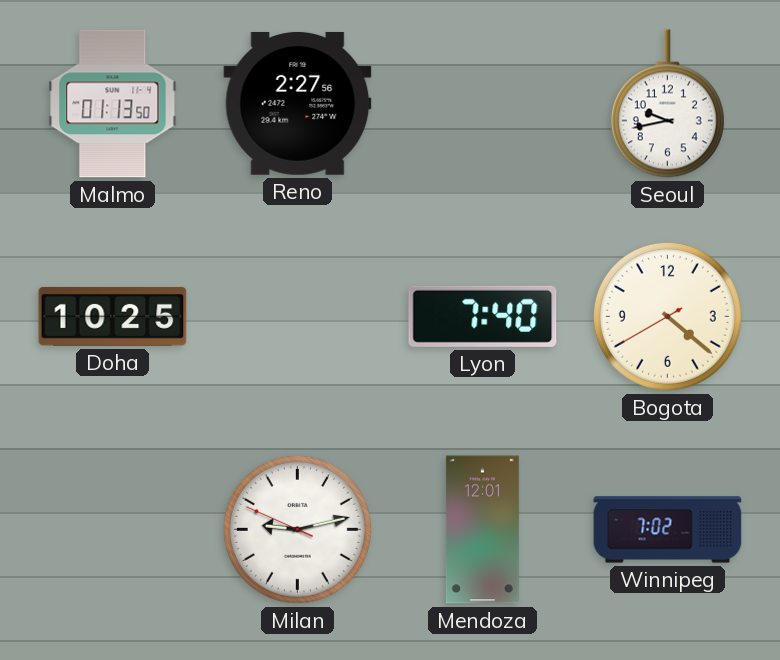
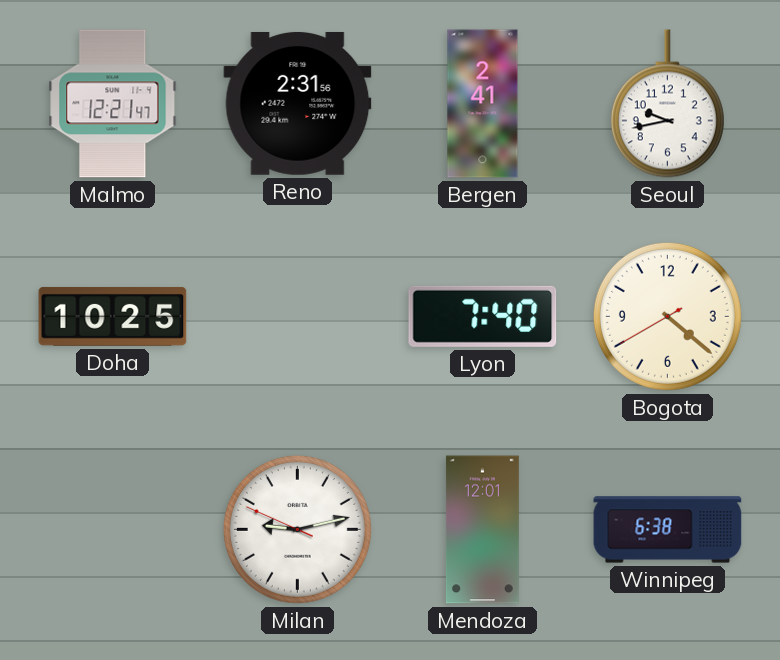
Malmo: 01:13 -> 12:21 (113, 104)
Reno: 2:27 -> 2:31 (298, 103)
Bergen: none -> 2:41 (483, 104)
Winnipeg: 7:02 -> 6:38 (668, 530)
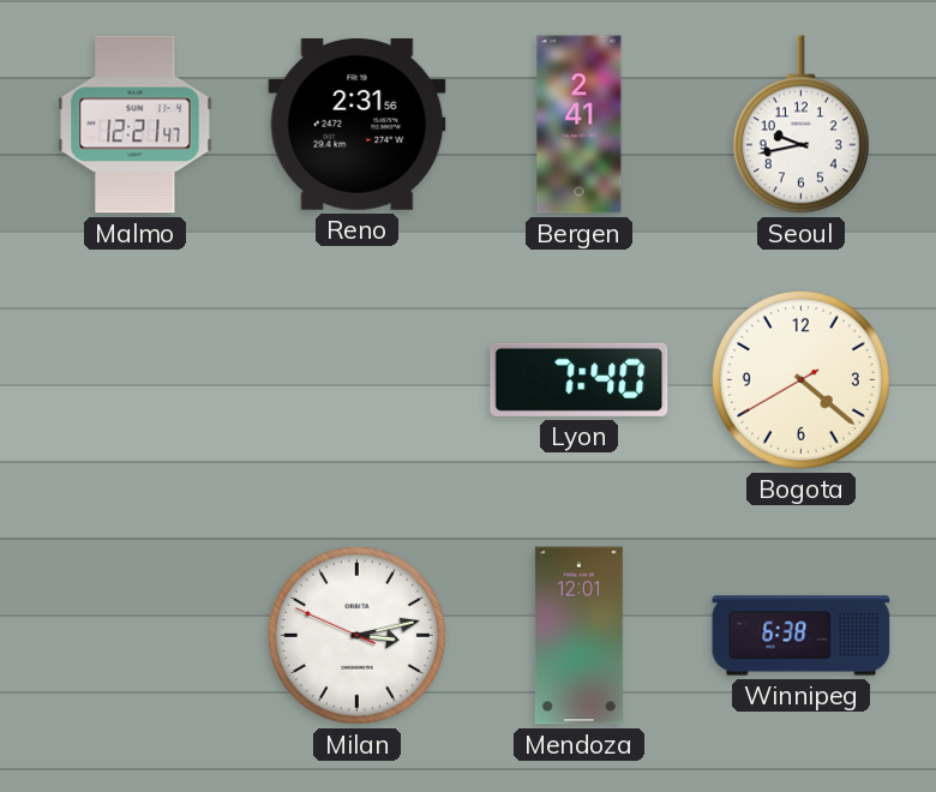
Doha: 10:25 -> none (113, 316)
Milan: 9:12 -> 3:12 (356, 635)
